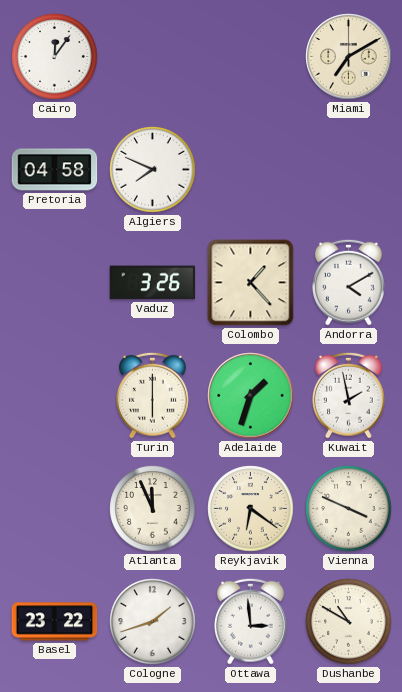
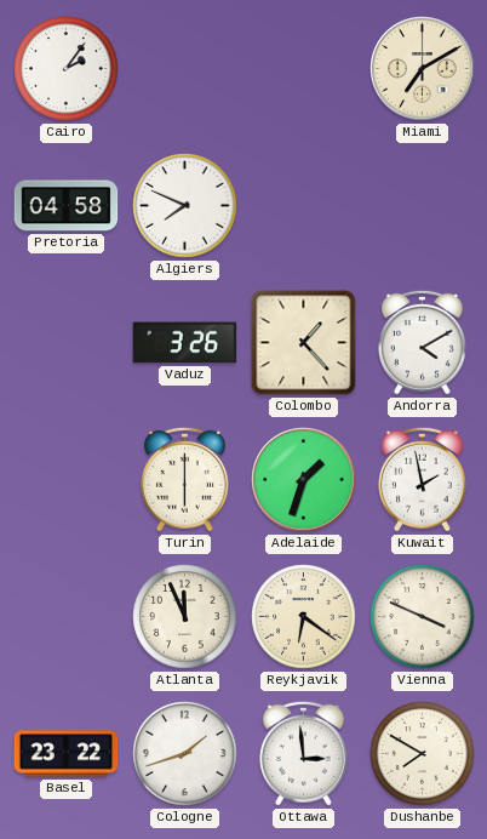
Cairo: 12:06 -> 2:06 (67, 69)
Dushanbe: 10:50 -> 7:50 (423, 754)
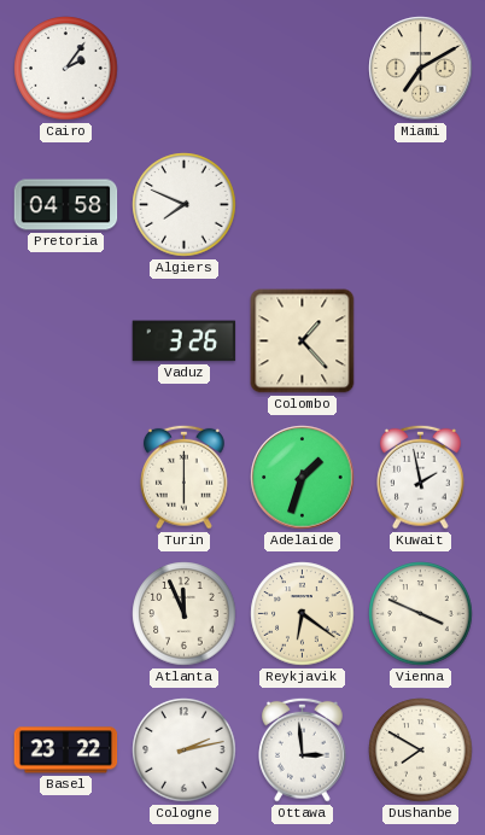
Andorra: 4:10 -> none (423, 342)
Cologne: 1:42 -> 2:13 (185, 751)
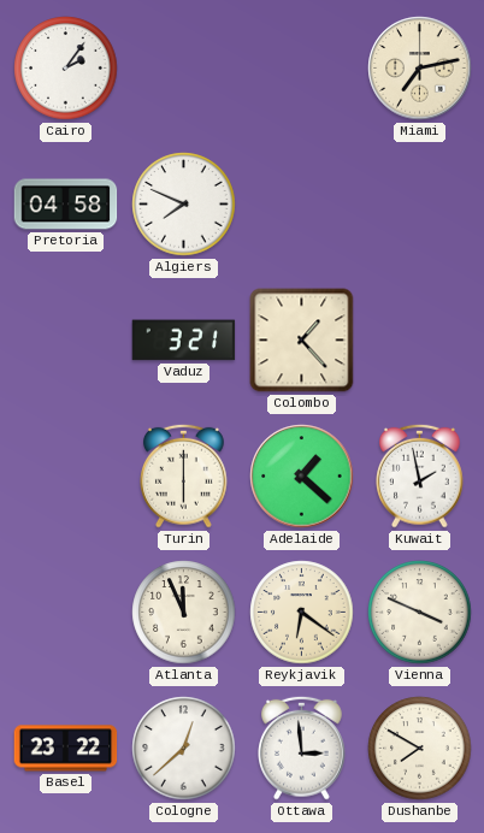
Miami: 7:10 -> 7:13 (420, 69)
Vaduz: 3:26 -> 3:21 (184, 341)
Adelaide: 1:33 -> 1:22 (302, 477)
Cologne: 2:13 -> 12:38 (184, 749)
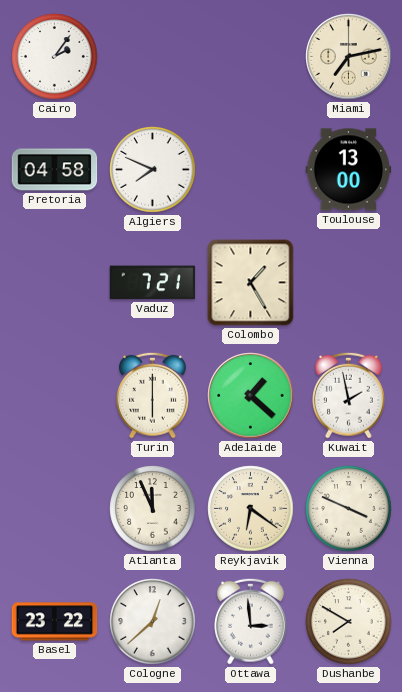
Toulouse: none -> 13:00 (349, 170)
Vaduz: 3:21 -> 7:21 (153, 283)
Colombo: 1:23 -> 1:25 (251, 283)
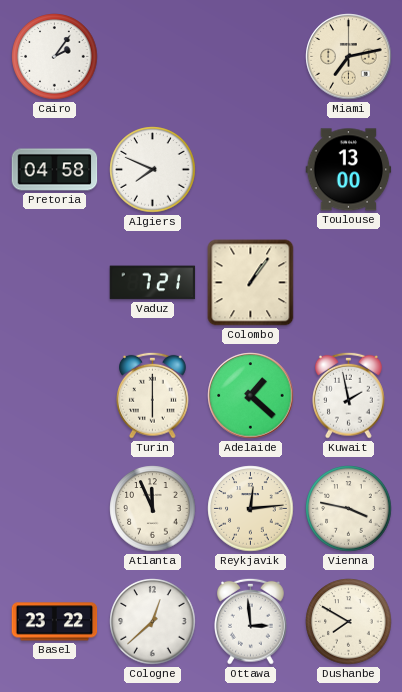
Colombo: 1:25 -> 1:06 (251, 283)
Reykjavik: 6:21 -> 12:14 (251, 509)
Vienna: 3:49 -> 3:47 (349, 509)
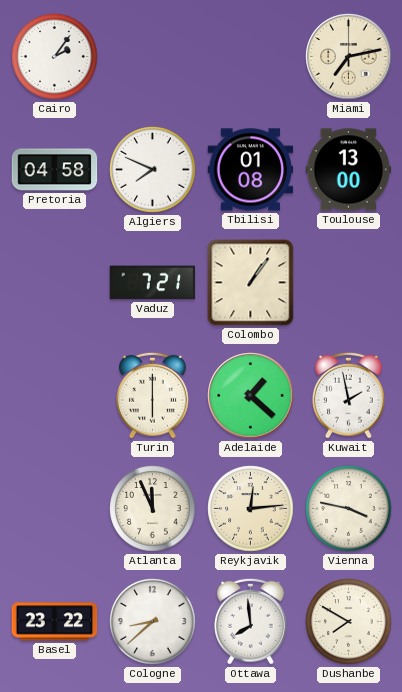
Tbilisi: none -> 01:08 (251, 170)
Cologne: 12:38 -> 8:38 (153, 622)
Ottawa: 2:59 -> 7:59 (251, 621)
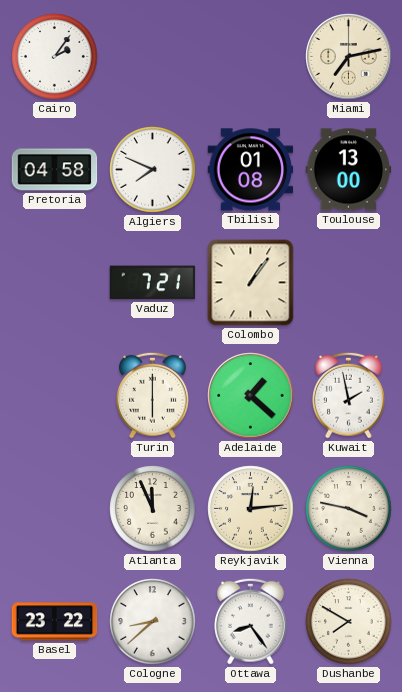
Ottawa: 7:59 -> 8:24 (251, 621)
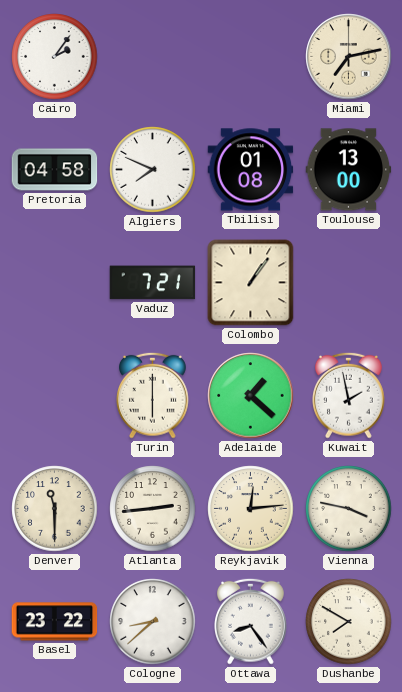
Denver: none -> 11:30 (55, 509)
Atlanta: 11:56 -> 2:44 (153, 509)
